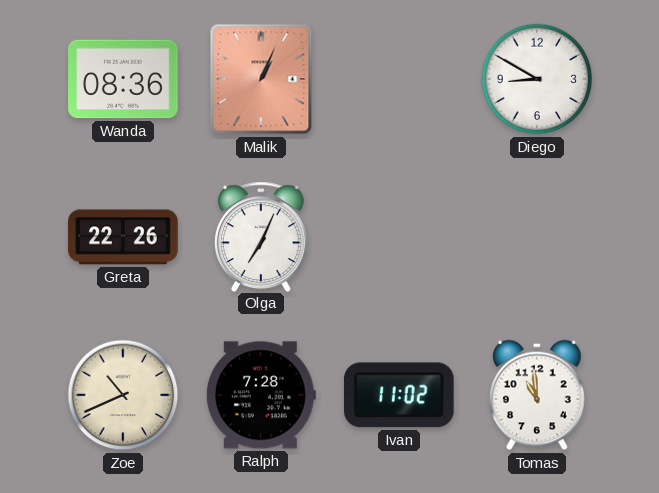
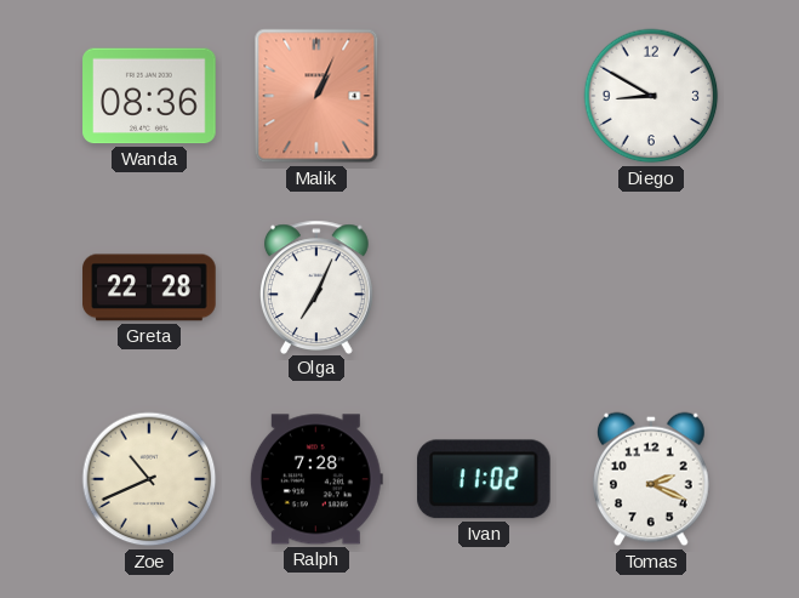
Greta: 22:26 -> 22:28 (149, 287)
Tomas: 10:59 -> 2:19 (652, 479)
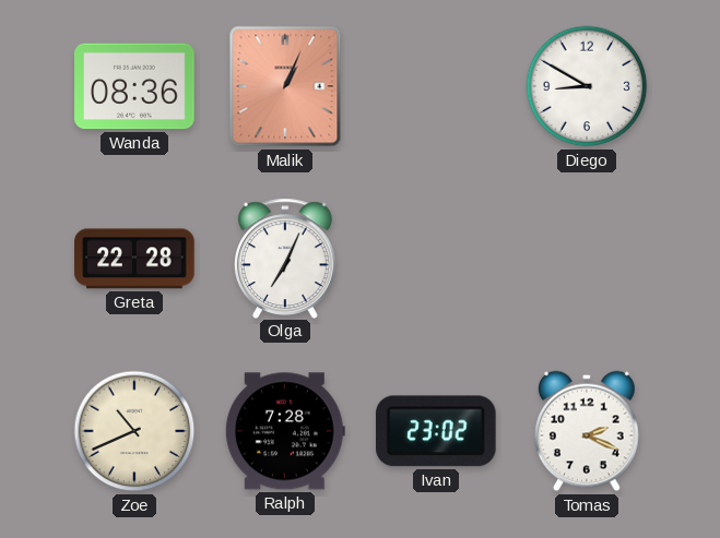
Ivan: 11:02 -> 23:02 (436, 431)
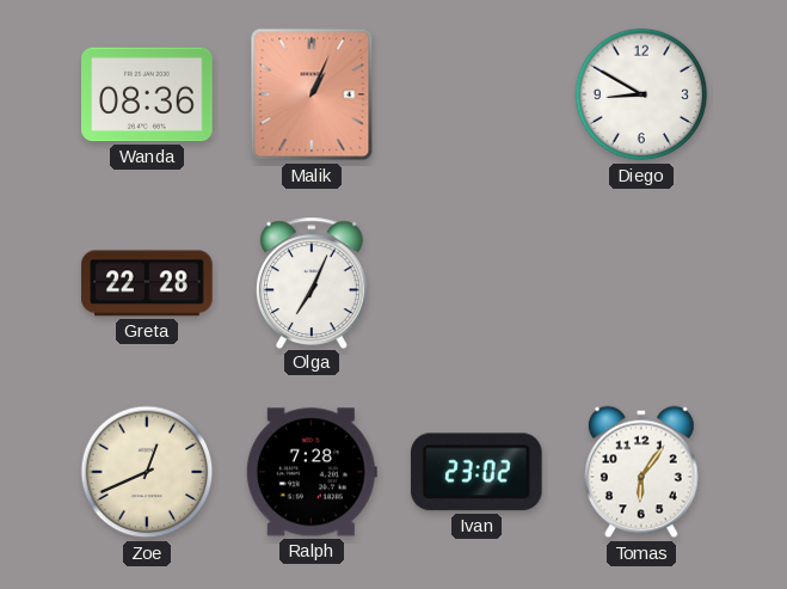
Zoe: 10:41 -> 12:41 (147, 472)
Tomas: 2:19 -> 6:06 (642, 472)
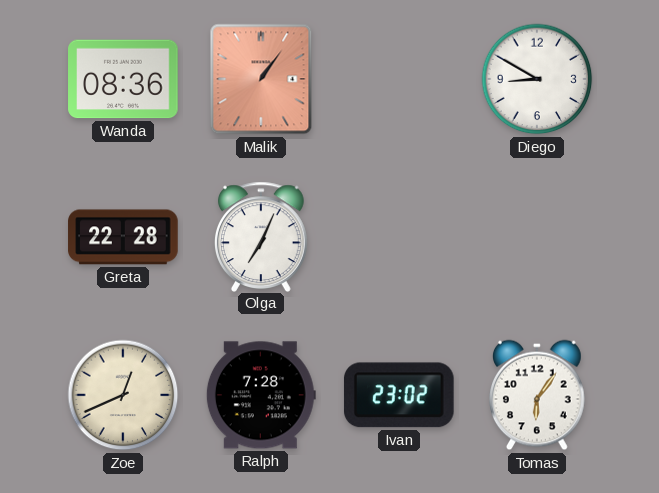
Malik: 1:04 -> 1:06 (261, 79)
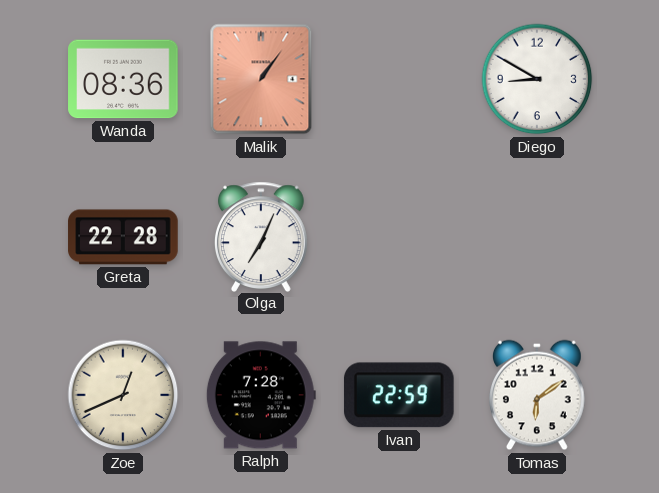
Ivan: 23:02 -> 22:59 (399, 395)
Tomas: 6:06 -> 6:09 (538, 395)
